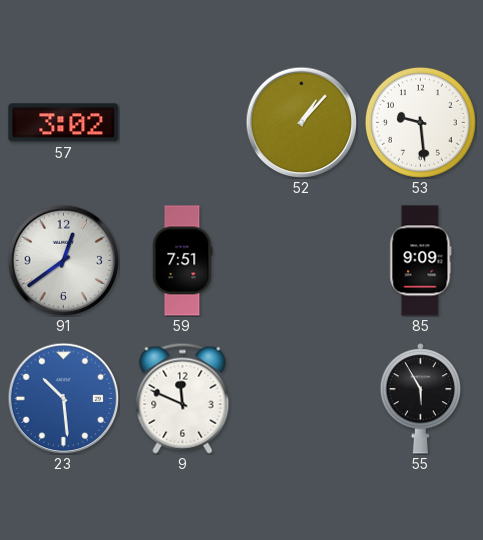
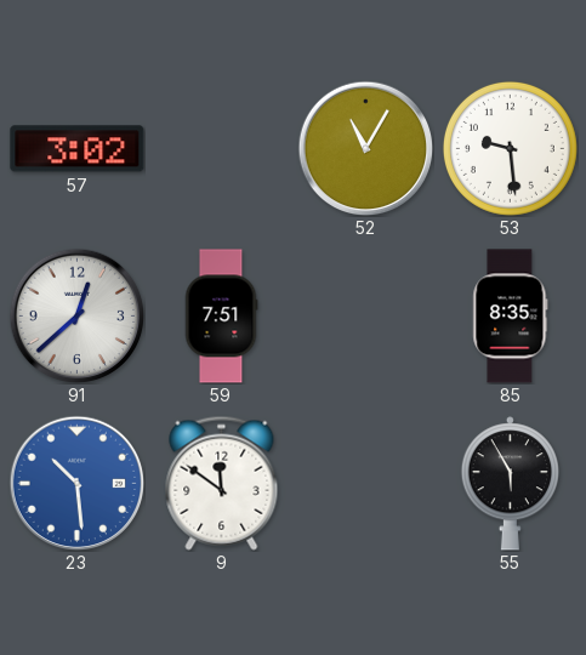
52: 1:07 -> 11:05 (365, 148)
91: 12:39 -> 12:38 (76, 315)
85: 9:09 -> 8:35 (511, 317)
9: 11:49 -> 11:51 (222, 483)
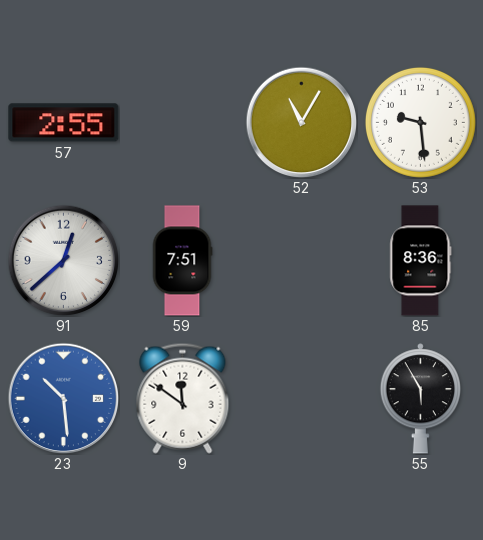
57: 3:02 -> 2:55 (64, 123)
85: 8:35 -> 8:36 (421, 261)
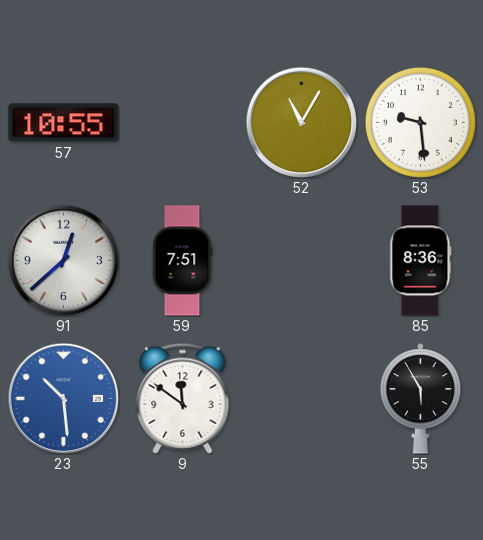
57: 2:55 -> 10:55 (64, 123)
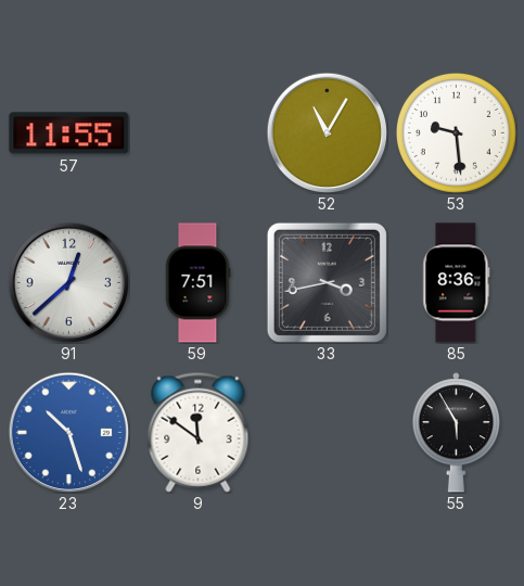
57: 10:55 -> 11:55 (69, 133)
33: none -> 3:43 (327, 282)
23: 10:29 -> 10:27 (68, 432)
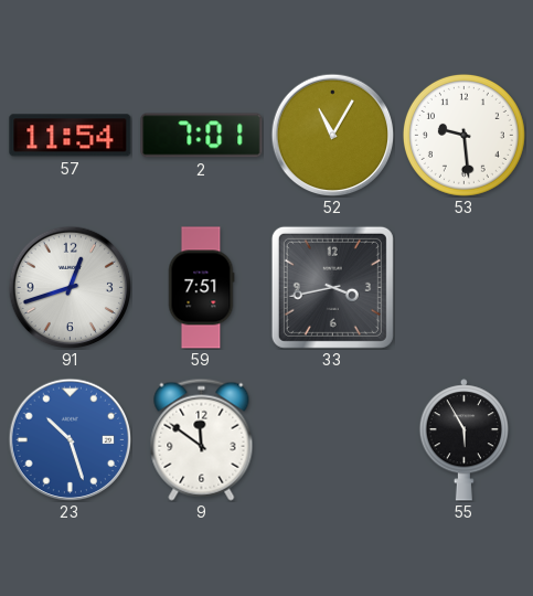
57: 11:55 -> 11:54 (71, 136)
2: none -> 7:01 (202, 136)
91: 12:38 -> 12:42 (70, 287)
85: 8:36 -> none (457, 283)
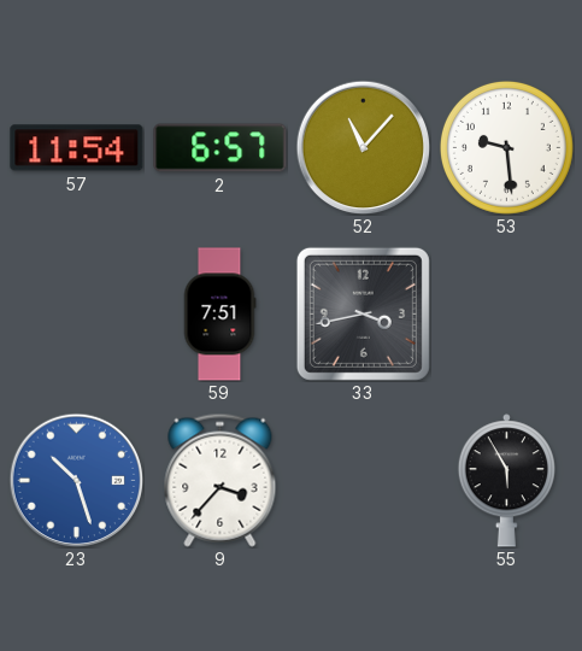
2: 7:01 -> 6:57 (221, 148)
52: 11:05 -> 11:07 (363, 147)
91: 12:42 -> none (70, 287)
9: 11:51 -> 3:37 (221, 480)
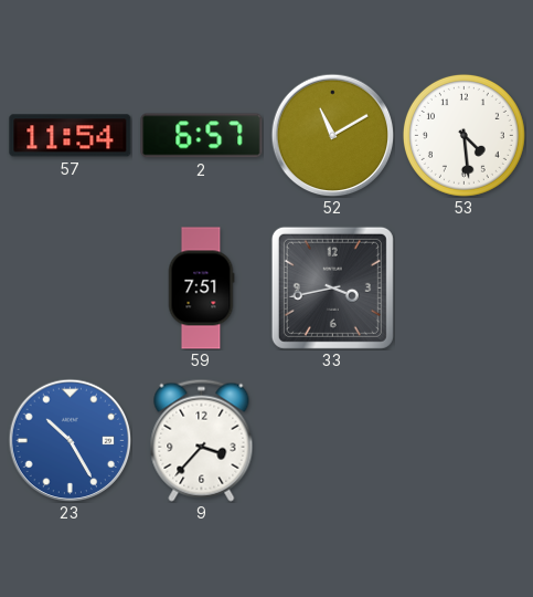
52: 11:07 -> 11:10 (332, 135)
53: 9:29 -> 4:29 (463, 135)
23: 10:27 -> 10:25 (70, 440)
55: 5:55 -> none (506, 481)
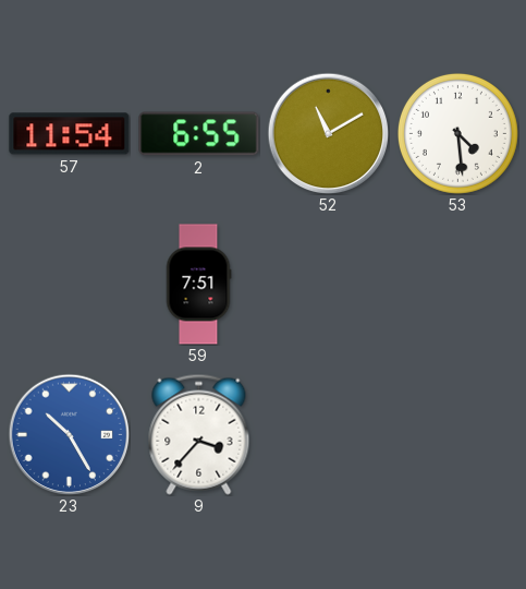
2: 6:57 -> 6:55 (199, 134)
33: 3:43 -> none (332, 287)
